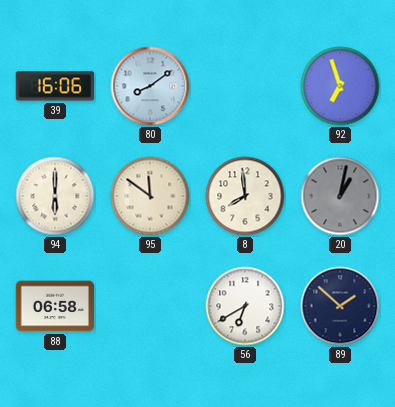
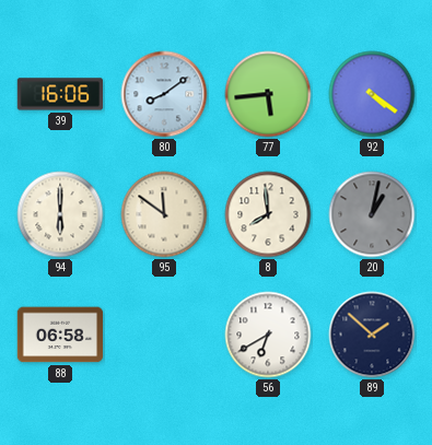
77: none -> 5:44 (268, 94)
92: 6:57 -> 4:21 (372, 94)
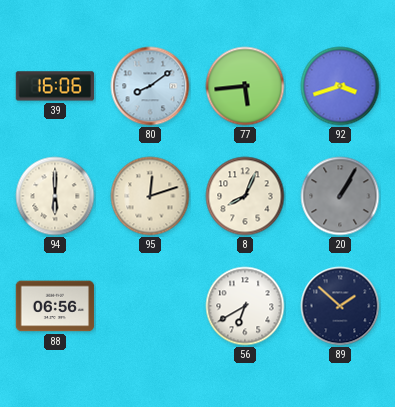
92: 4:21 -> 3:42 (340, 86)
95: 11:51 -> 12:12 (150, 196)
8: 7:59 -> 8:04 (245, 196)
20: 1:02 -> 1:05 (340, 196)
88: 06:58 -> 06:56 (55, 306)
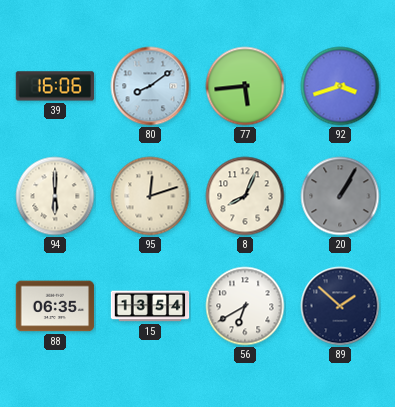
88: 06:56 -> 06:35 (55, 306)
15: none -> 13:54 (150, 306)
